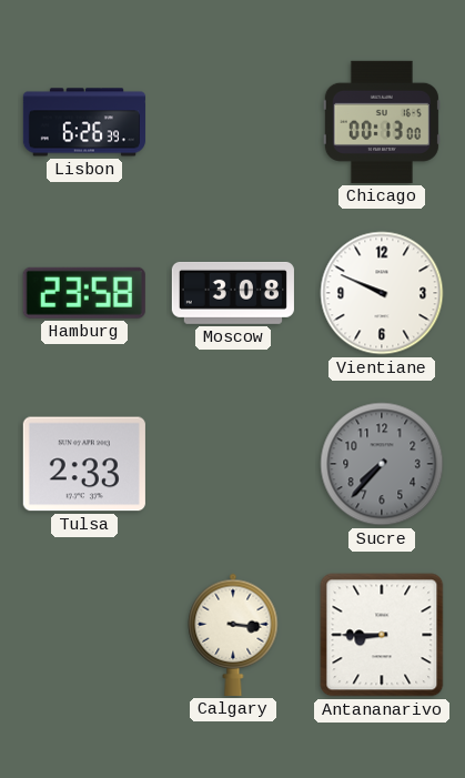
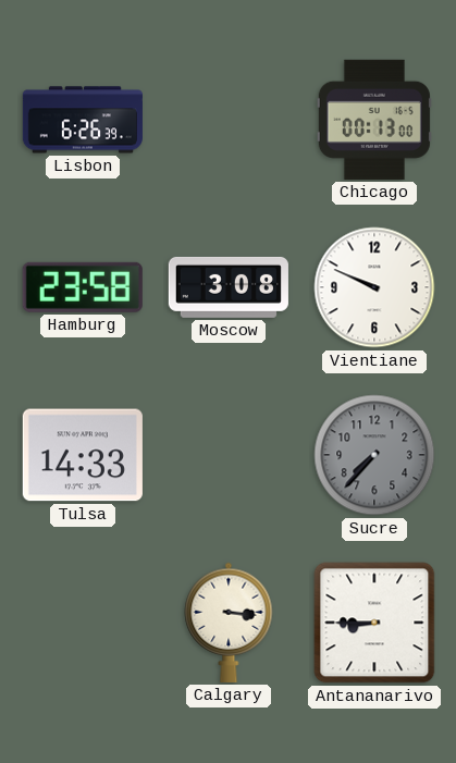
Tulsa: 2:33 -> 14:33 (83, 455)
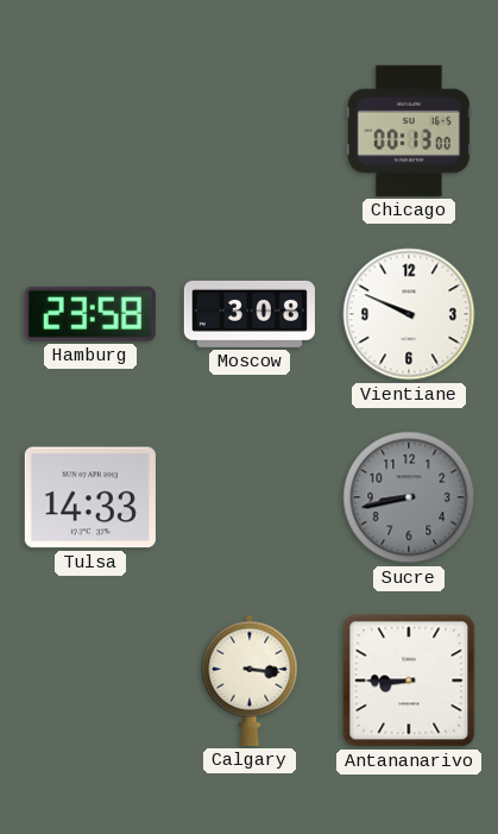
Lisbon: 6:26 -> none (83, 120)
Sucre: 7:37 -> 8:43 (409, 497)
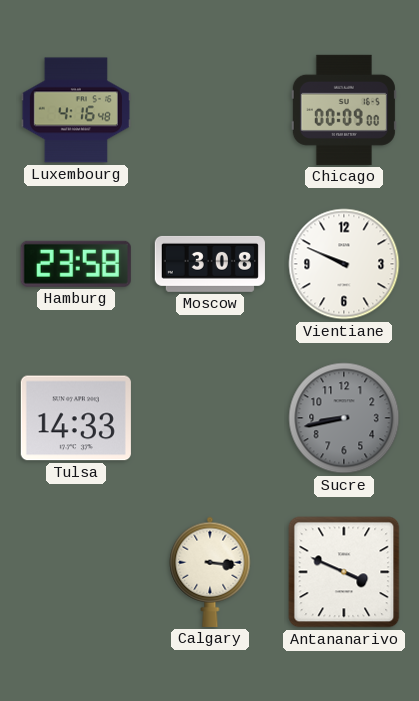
Luxembourg: none -> 4:16 (76, 110)
Chicago: 00:13 -> 00:09 (344, 110)
Antananarivo: 8:45 -> 3:49 (344, 572)
